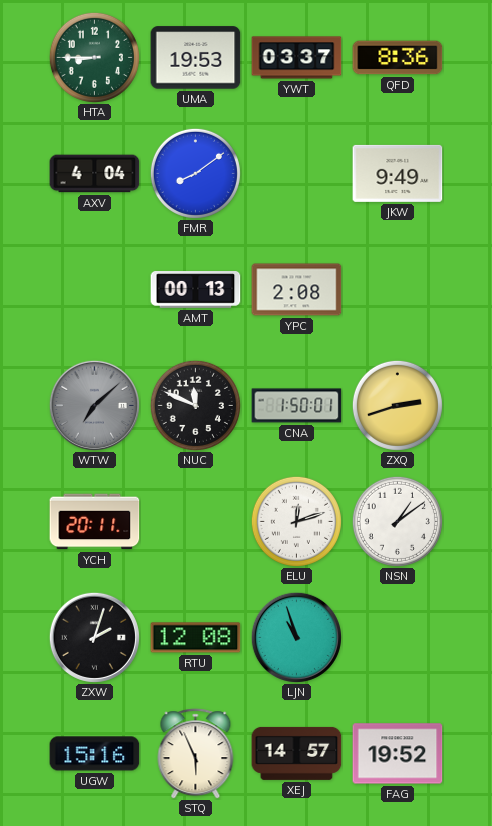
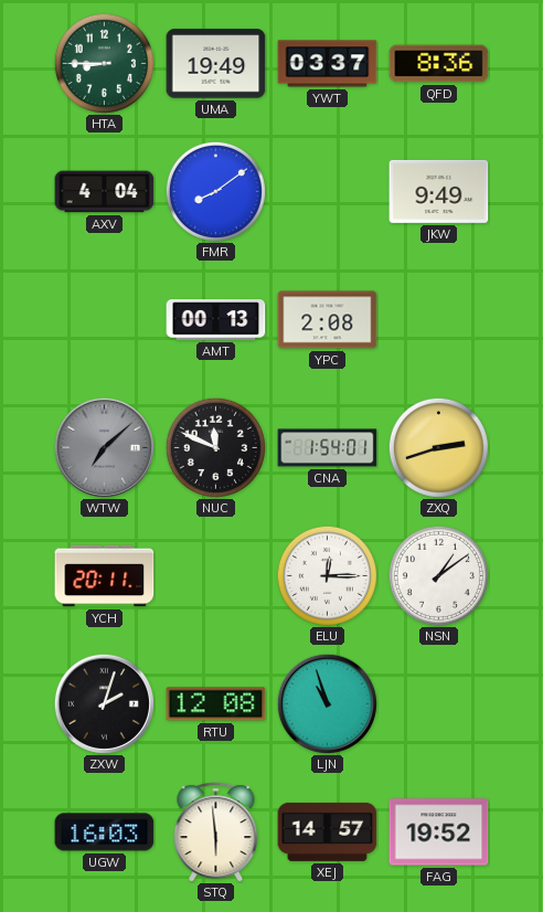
UMA: 19:53 -> 19:49 (216, 64)
CNA: 1:50 -> 1:54 (328, 448)
ELU: 12:12 -> 12:15 (327, 575)
UGW: 15:16 -> 16:03 (105, 833)
STQ: 5:56 -> 5:59 (216, 833)
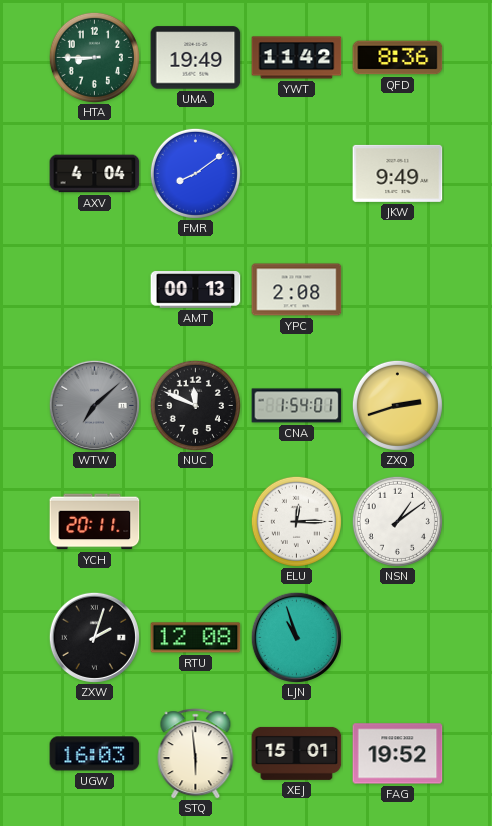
YWT: 03:37 -> 11:42 (297, 58)
XEJ: 14:57 -> 15:01 (297, 753)
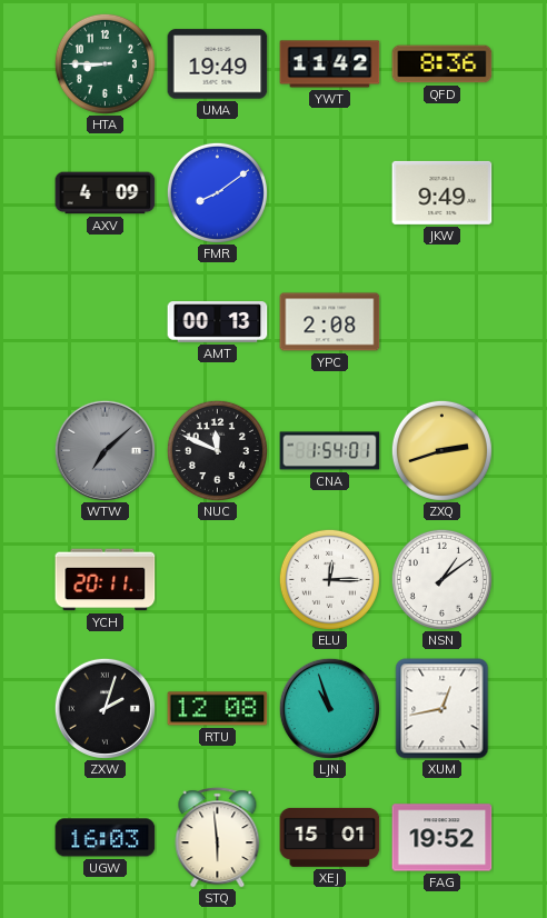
AXV: 4:04 -> 4:09 (106, 193)
XUM: none -> 12:43 (442, 709)
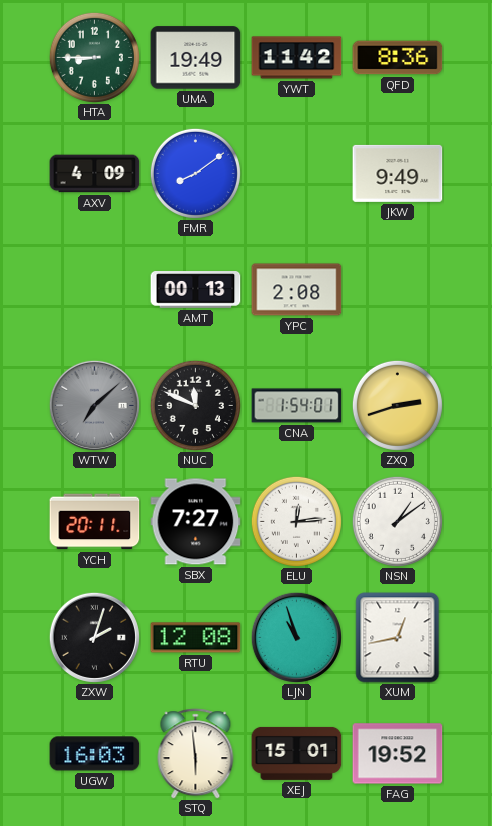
SBX: none -> 7:27 (196, 522)
ELU: 12:15 -> 12:14 (296, 521)
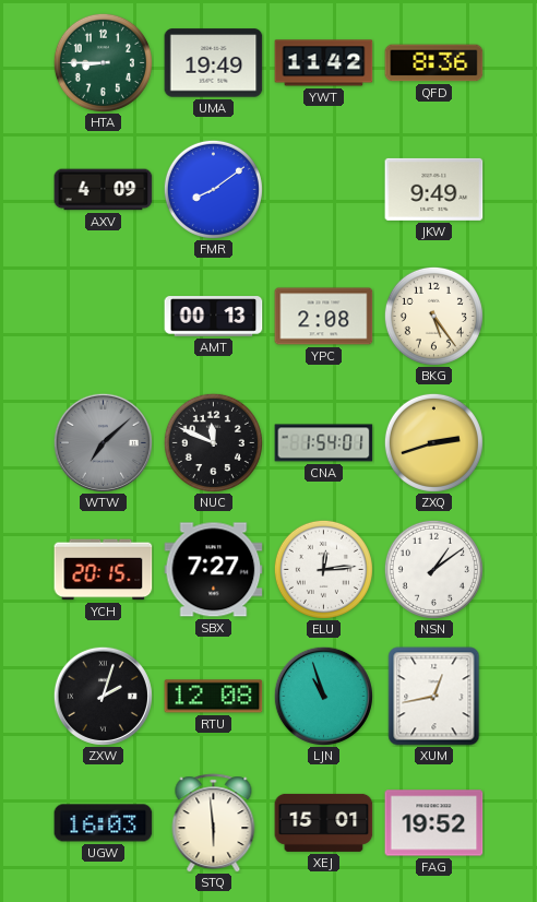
BKG: none -> 5:24 (433, 316)
YCH: 20:11 -> 20:15 (104, 570)
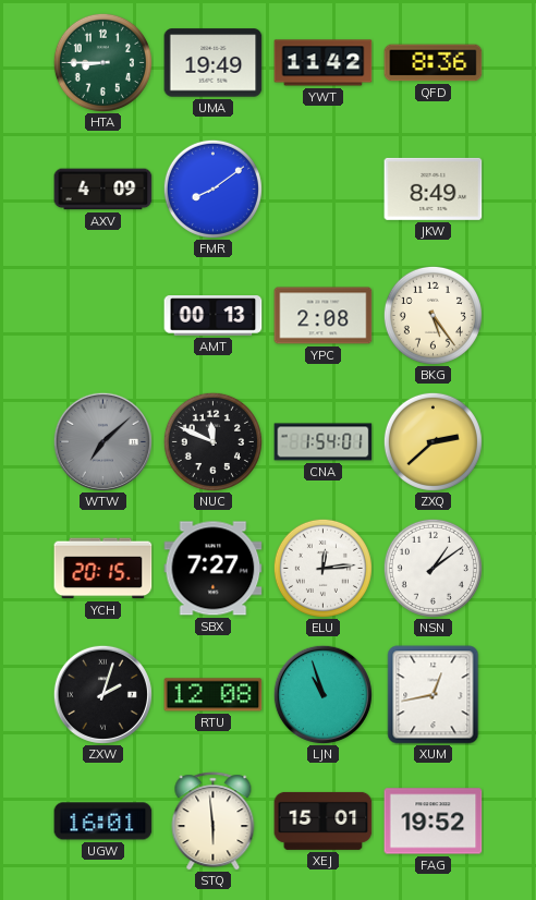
JKW: 9:49 -> 8:49 (434, 188)
ZXQ: 2:42 -> 2:38 (433, 441)
UGW: 16:03 -> 16:01 (103, 822)
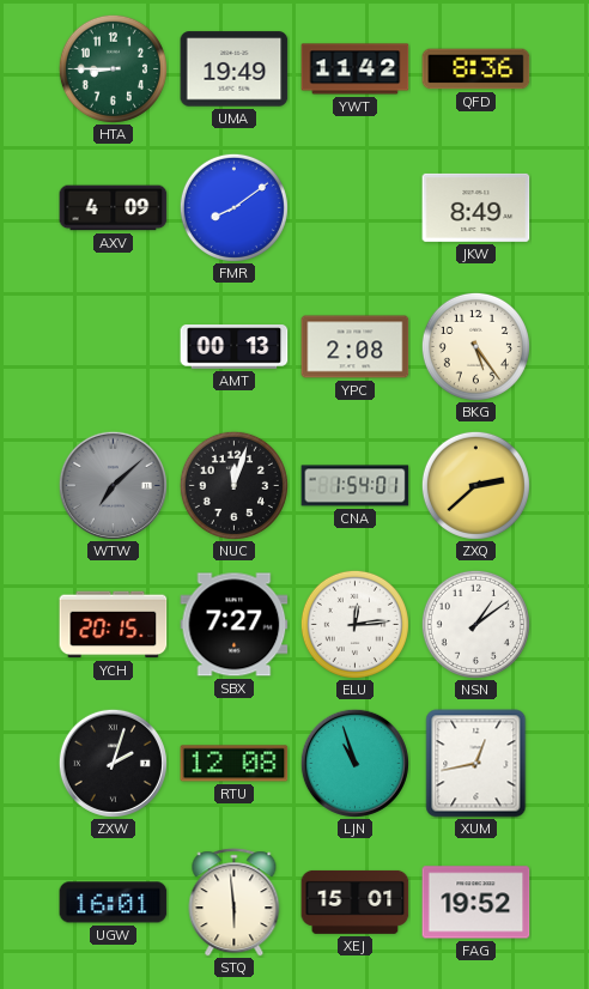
NUC: 11:49 -> 12:03 (233, 485)
